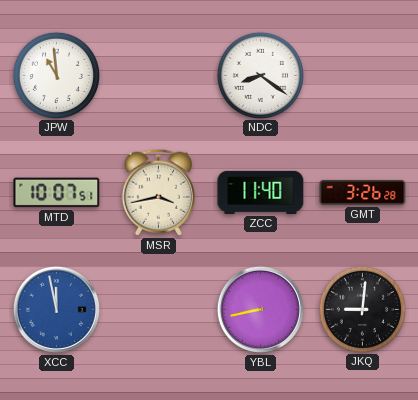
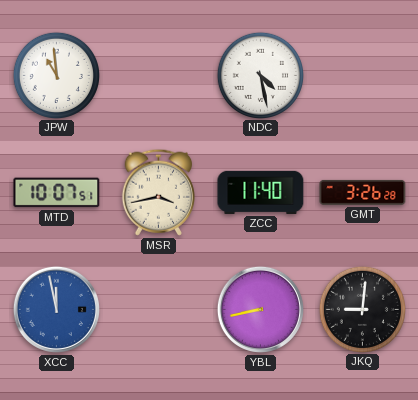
NDC: 8:21 -> 4:28 (260, 75)
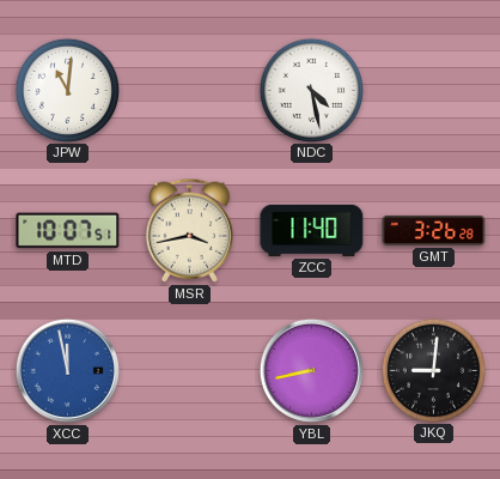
JPW: 10:59 -> 11:01 (67, 90)
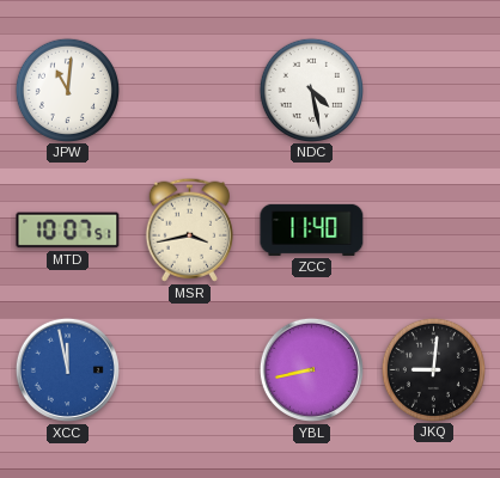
GMT: 3:26 -> none (434, 230)
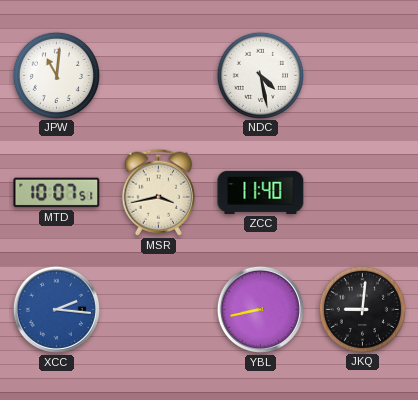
XCC: 11:58 -> 2:16 (56, 309)
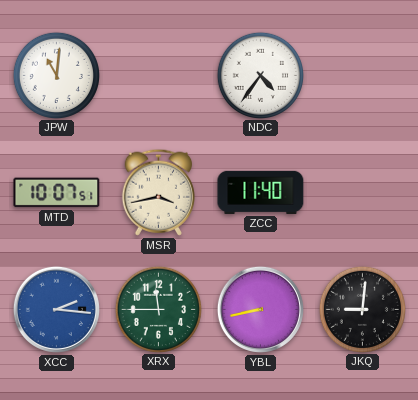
NDC: 4:28 -> 4:36 (260, 75)
XRX: none -> 11:45 (158, 309)
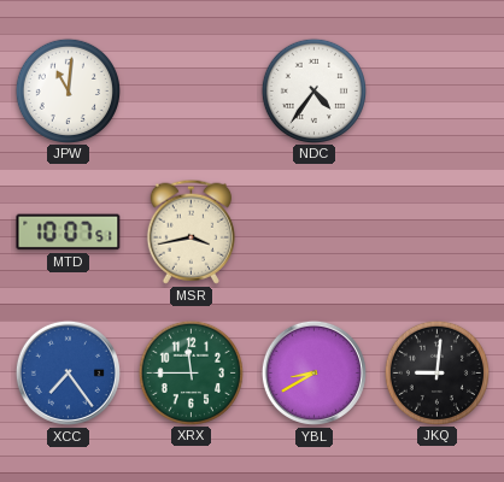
ZCC: 11:40 -> none (261, 192)
XCC: 2:16 -> 7:24 (68, 372)
YBL: 8:43 -> 8:40 (313, 372)
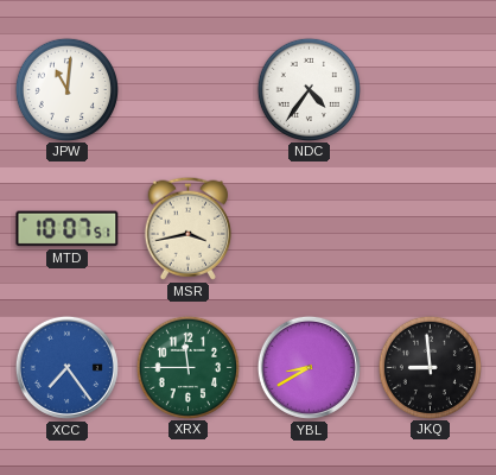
JKQ: 9:01 -> 8:59 (430, 367)
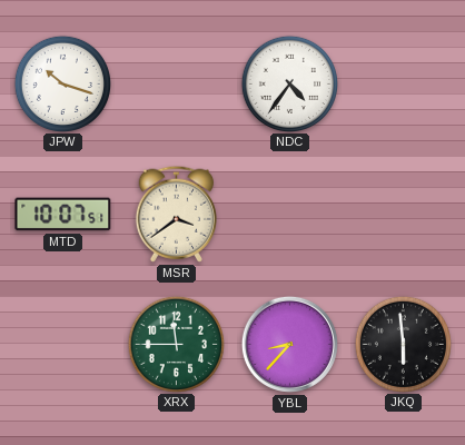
JPW: 11:01 -> 10:18 (62, 83)
MSR: 3:43 -> 3:39 (176, 214)
XCC: 7:24 -> none (66, 367)
YBL: 8:40 -> 8:37 (289, 344)
JKQ: 8:59 -> 5:59 (403, 344)
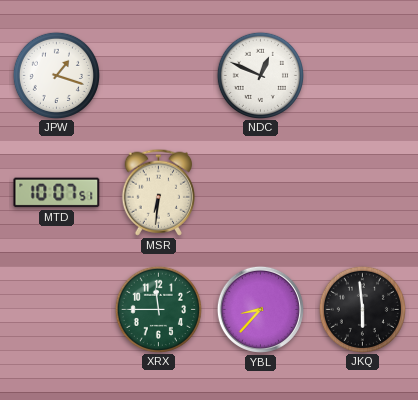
JPW: 10:18 -> 1:18 (56, 75)
NDC: 4:36 -> 12:49 (260, 75)
MSR: 3:39 -> 6:31 (158, 192)
